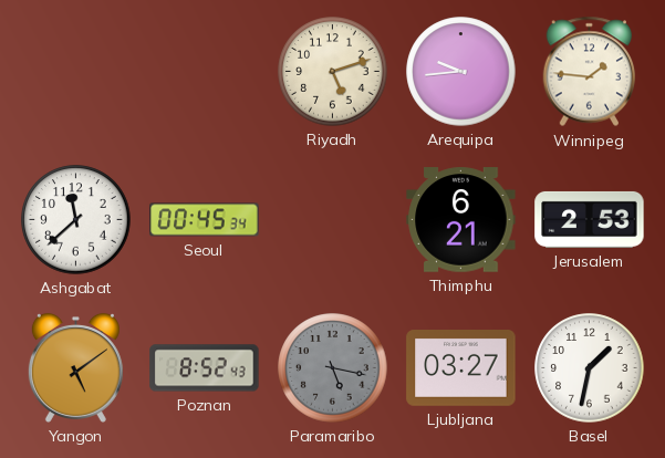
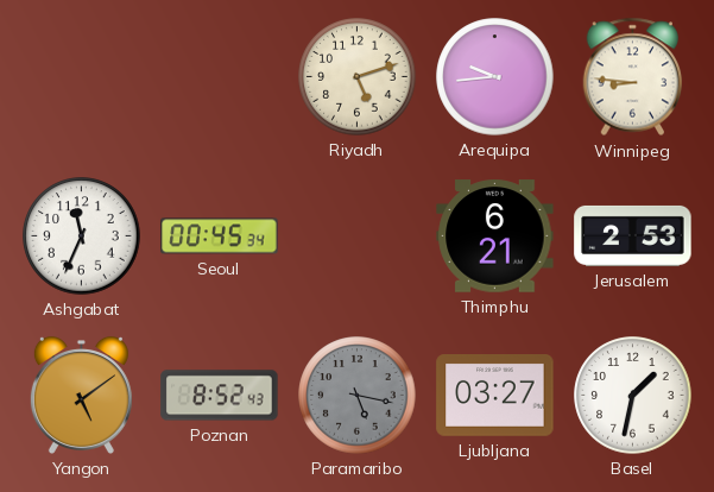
Winnipeg: 1:46 -> 8:46 (633, 77)
Ashgabat: 11:38 -> 11:34 (82, 236)
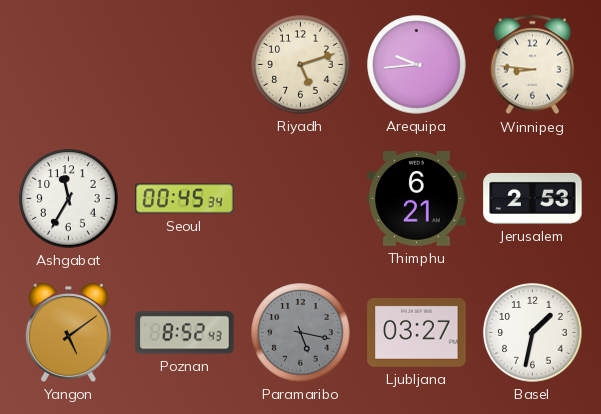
Ashgabat: 11:34 -> 11:35 (69, 199)
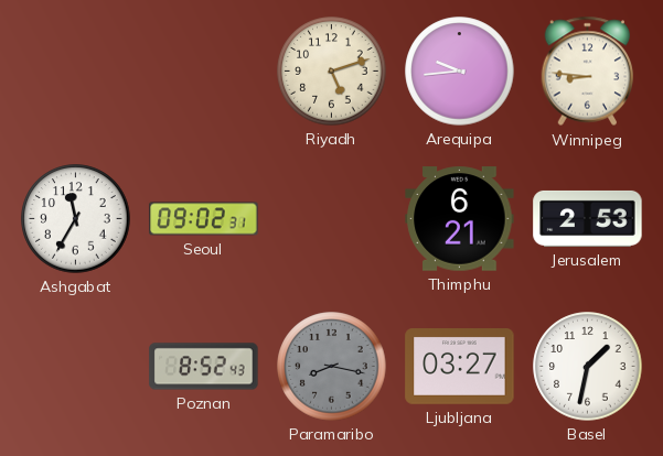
Seoul: 00:45 -> 09:02 (204, 219)
Yangon: 5:09 -> none (68, 332)
Paramaribo: 5:17 -> 8:17 (332, 367)
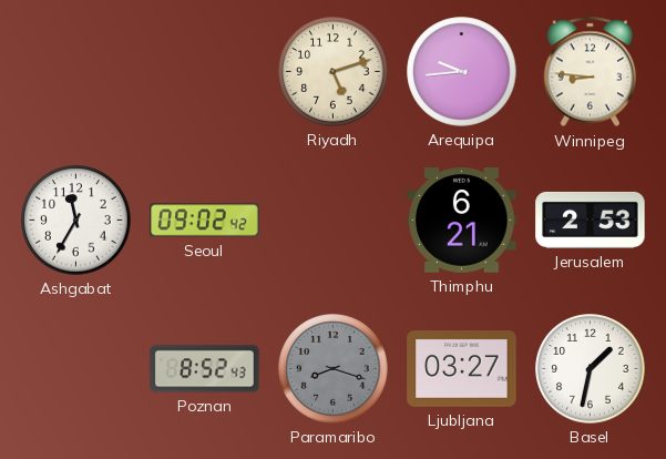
Seoul: 09:02:31 -> 09:02:42 (205, 221)
Paramaribo: 8:17 -> 8:18 (334, 369)
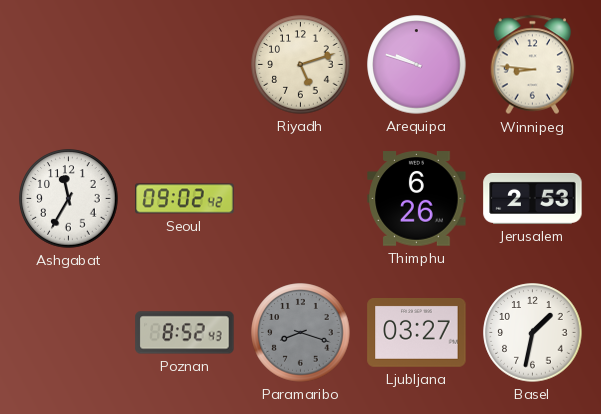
Arequipa: 9:44 -> 9:48 (417, 65)
Thimphu: 6:21 -> 6:26 (417, 199)
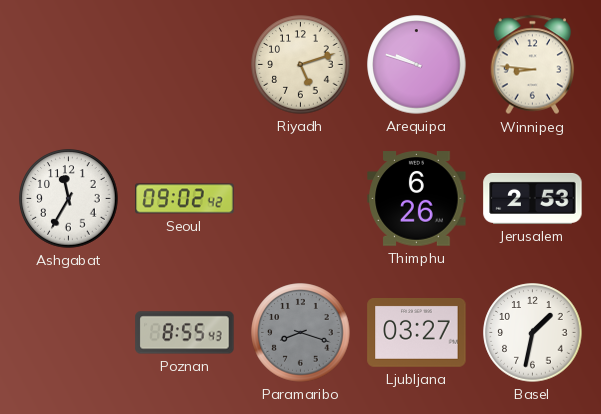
Poznan: 8:52 -> 8:55 (185, 333)
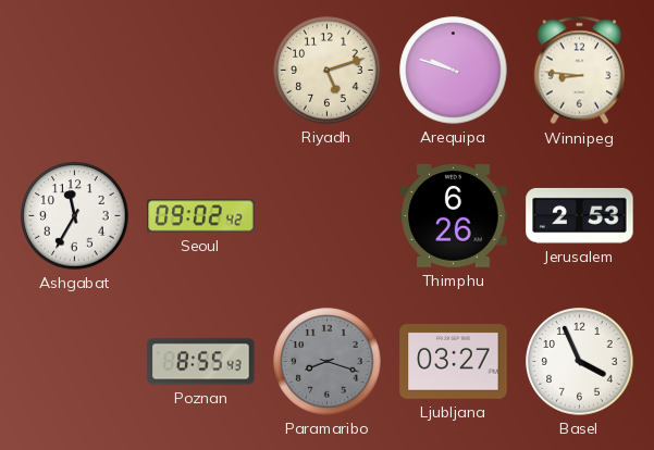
Basel: 1:32 -> 3:56 (580, 362)
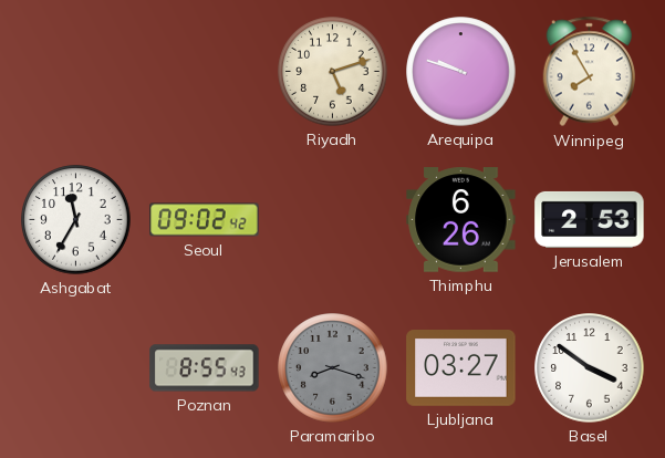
Winnipeg: 8:46 -> 7:55 (590, 72)
Basel: 3:56 -> 3:51 (590, 368)
